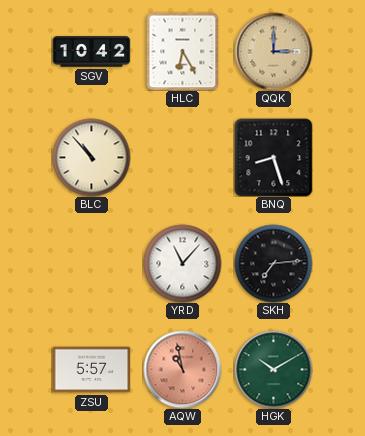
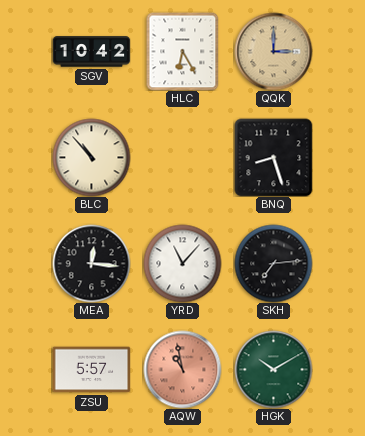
MEA: none -> 12:16 (91, 263)
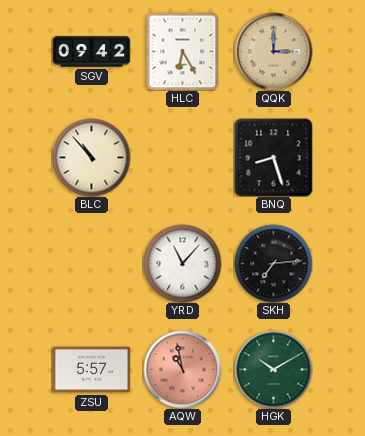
SGV: 10:42 -> 09:42 (91, 52)
MEA: 12:16 -> none (91, 263)
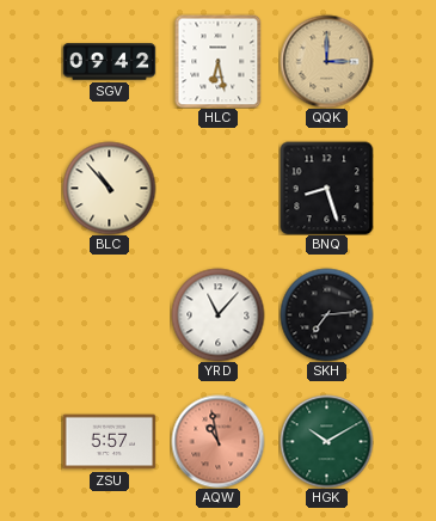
HLC: 6:25 -> 6:28 (219, 61)
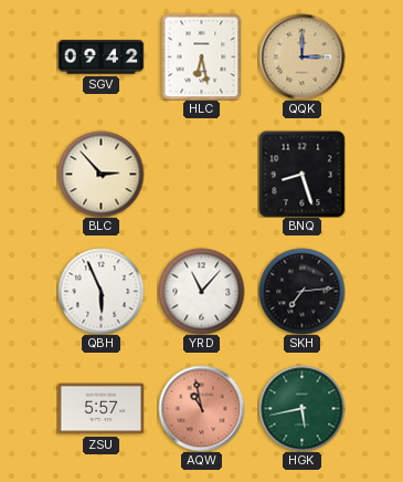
BLC: 10:53 -> 2:53 (100, 174)
QBH: none -> 5:56 (100, 291)
HGK: 10:10 -> 5:43 (301, 408)
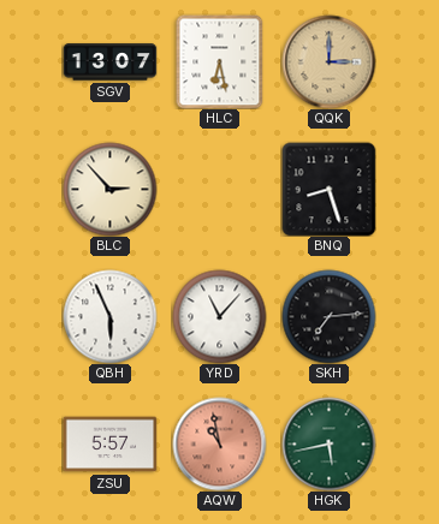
SGV: 09:42 -> 13:07 (109, 62)
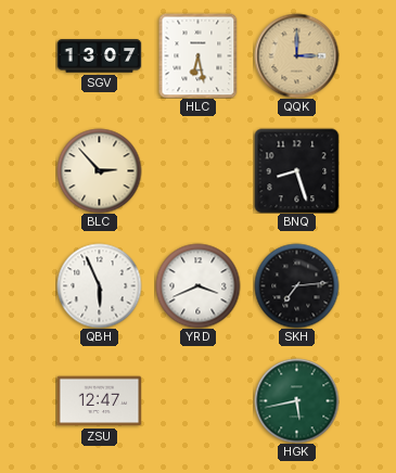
YRD: 11:07 -> 3:41 (197, 285)
ZSU: 5:57 -> 12:47 (99, 401)
AQW: 10:58 -> none (219, 443)
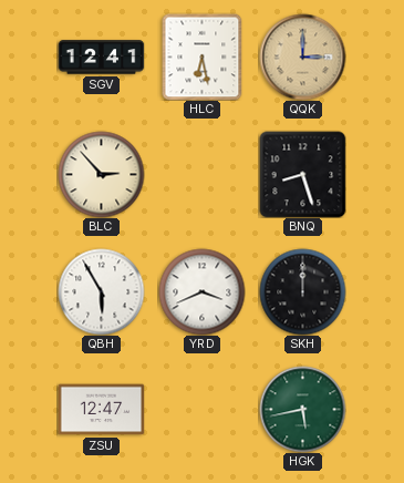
SGV: 13:07 -> 12:41 (101, 58)
QBH: 5:56 -> 5:55 (101, 291)
SKH: 7:14 -> 12:00 (302, 291)
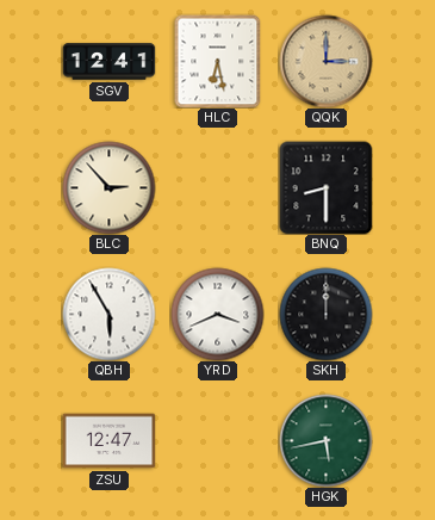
BNQ: 8:27 -> 8:30 (325, 187)
